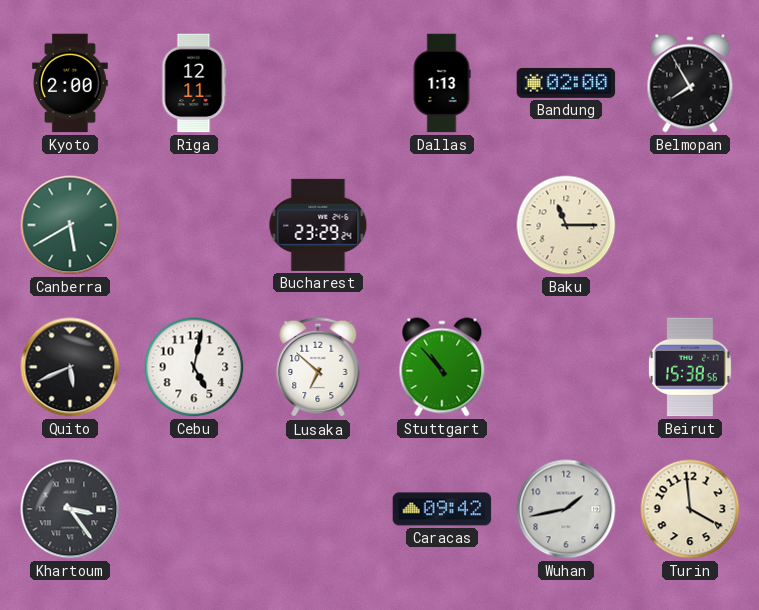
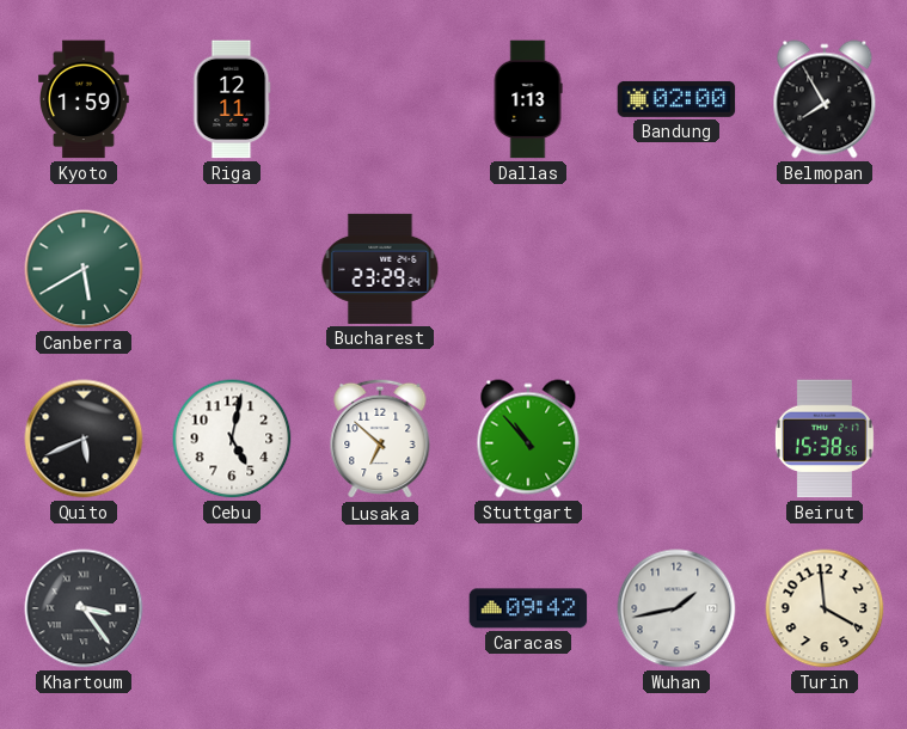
Kyoto: 2:00 -> 1:59 (85, 99)
Baku: 11:15 -> none (566, 225)
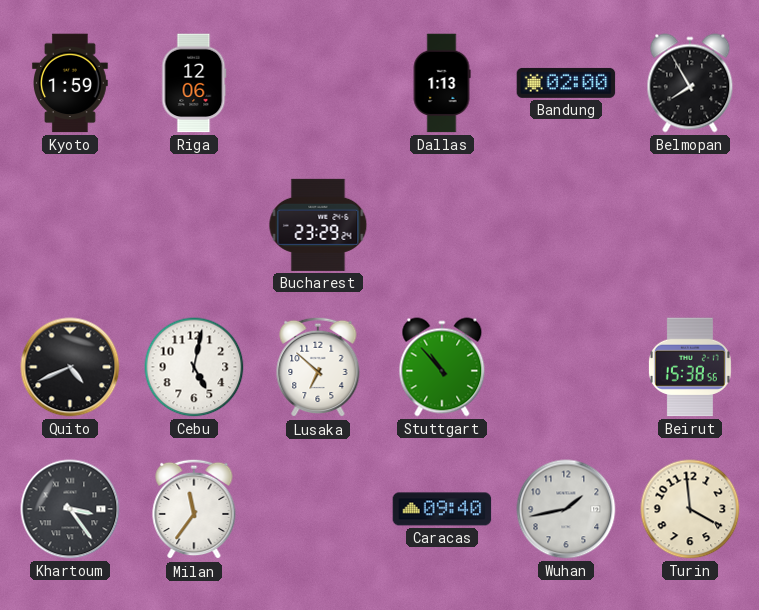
Riga: 12:11 -> 12:06 (194, 83)
Canberra: 5:40 -> none (84, 269)
Quito: 5:41 -> 4:41 (70, 367)
Milan: none -> 11:36 (194, 509)
Caracas: 09:42 -> 09:40 (442, 509)
